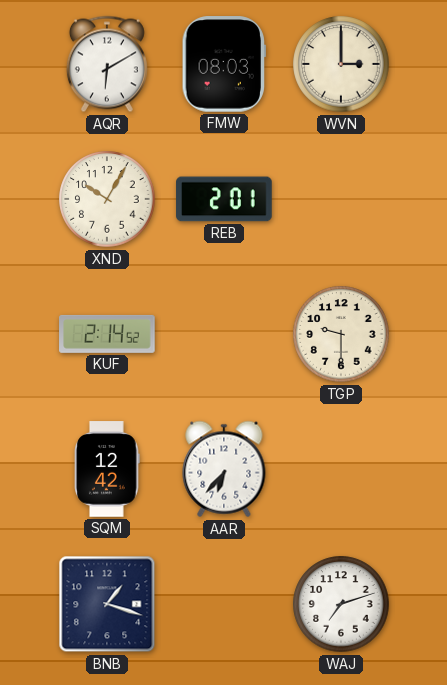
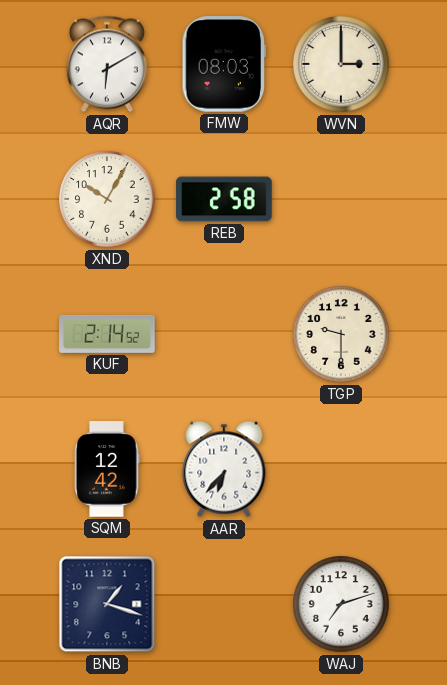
REB: 2:01 -> 2:58 (224, 199)
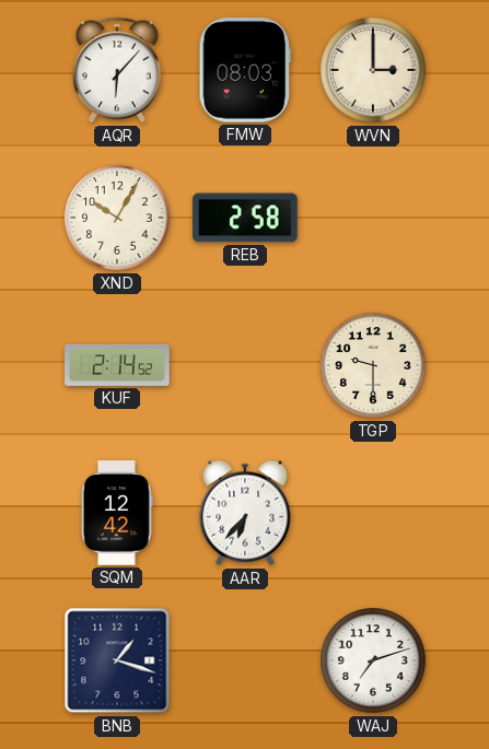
AQR: 6:10 -> 6:07 (117, 70)
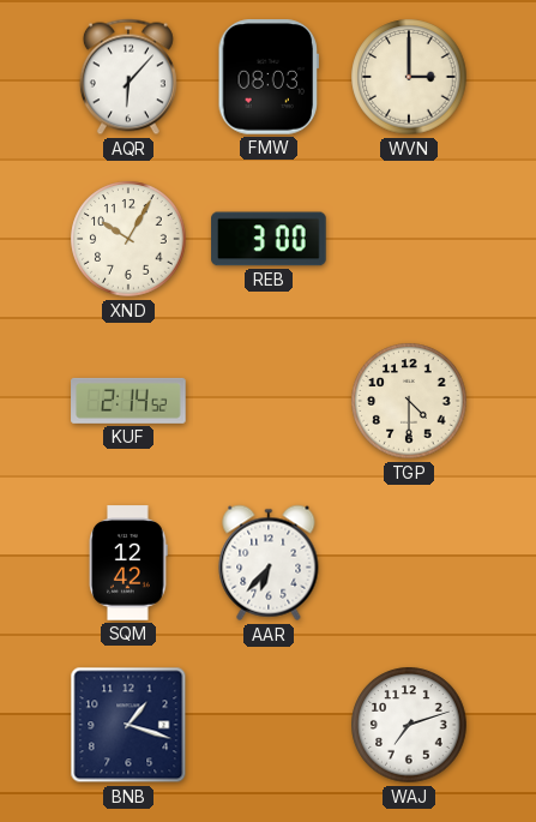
REB: 2:58 -> 3:00 (269, 239)
TGP: 9:30 -> 4:30 (409, 401)
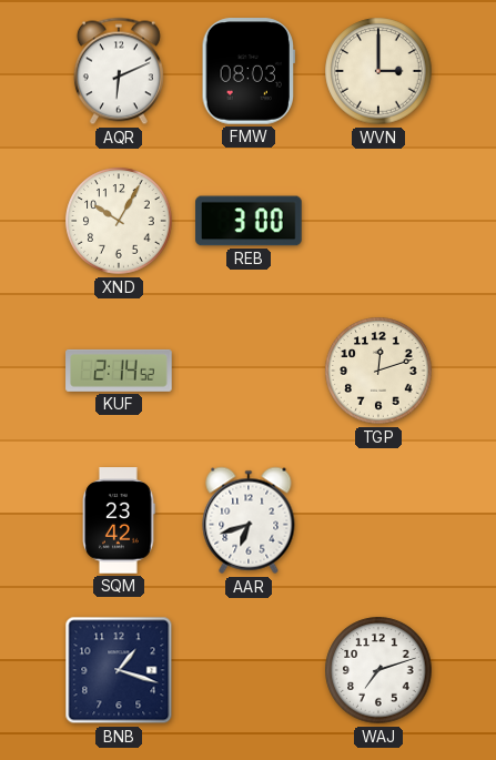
AQR: 6:07 -> 6:11 (119, 71)
TGP: 4:30 -> 12:12 (378, 371)
SQM: 12:42 -> 23:42 (119, 520)
AAR: 6:37 -> 6:42 (249, 520)
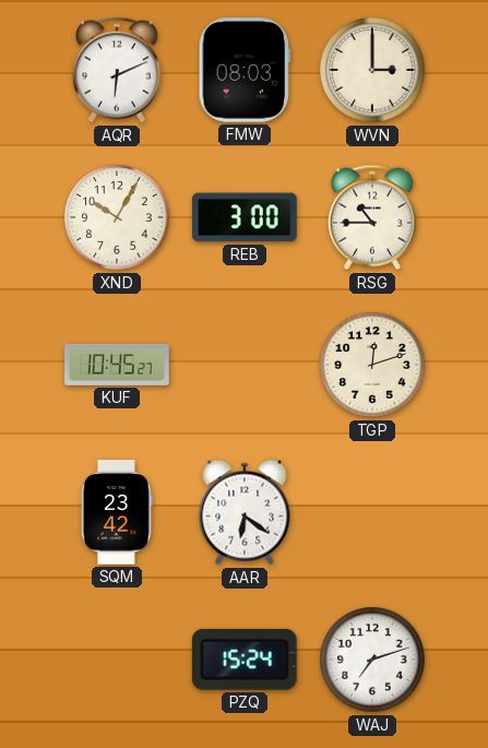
RSG: none -> 10:45 (372, 217)
KUF: 2:14 -> 10:45 (117, 365)
AAR: 6:42 -> 6:21 (245, 512)
BNB: 1:18 -> none (119, 670)
PZQ: none -> 15:24 (245, 660)
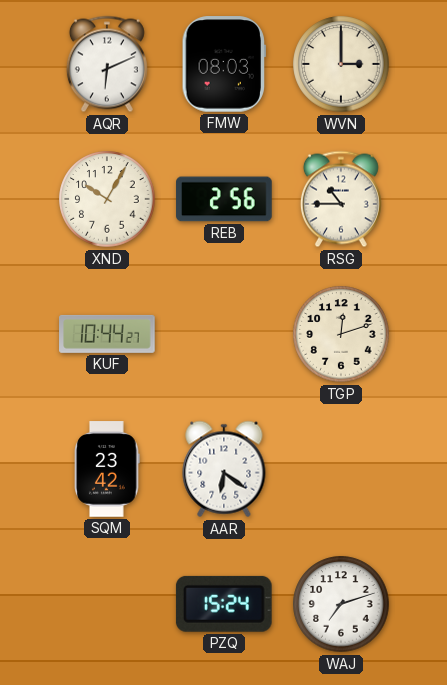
REB: 3:00 -> 2:56 (224, 199)
KUF: 10:45 -> 10:44 (107, 334)
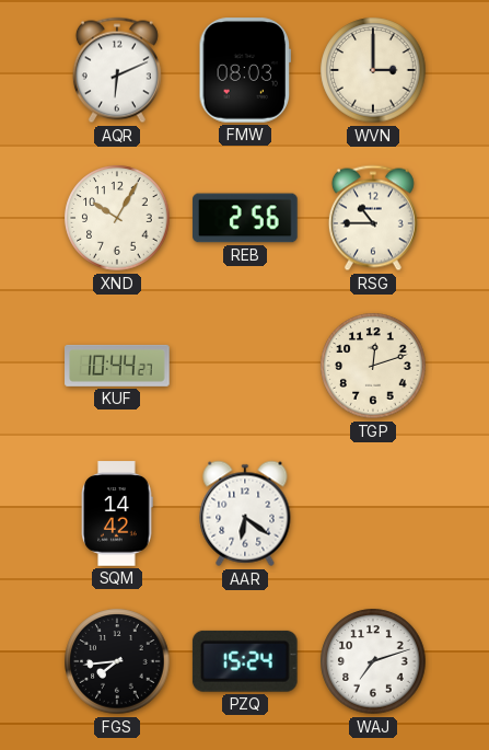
SQM: 23:42 -> 14:42 (117, 514)
FGS: none -> 7:44 (117, 661)
